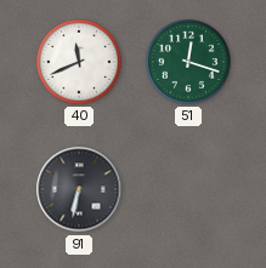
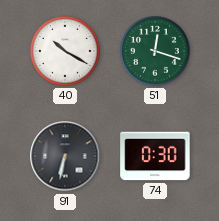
40: 11:41 -> 10:20 (66, 52)
74: none -> 0:30 (155, 156)
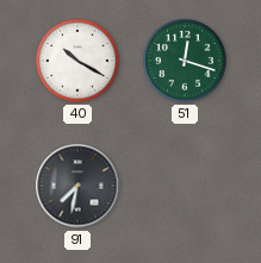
91: 6:32 -> 7:32 (77, 186)
74: 0:30 -> none (155, 156)
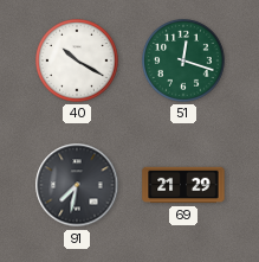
69: none -> 21:29 (183, 185)
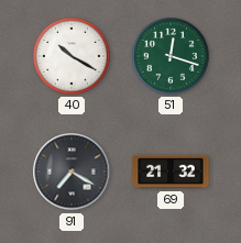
91: 7:32 -> 7:20 (72, 172)
69: 21:29 -> 21:32 (171, 172)
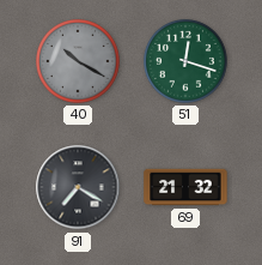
40 dial: white -> grey (79, 62)
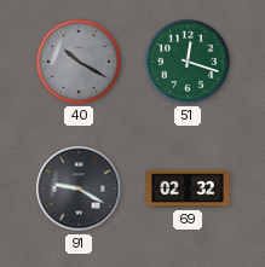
91: 7:20 -> 9:20 (79, 188)
69: 21:32 -> 02:32 (188, 188)
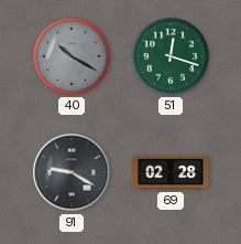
69: 02:32 -> 02:28 (171, 172)
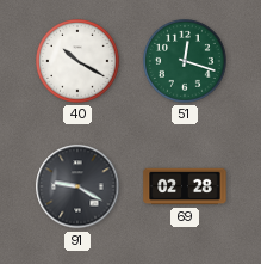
40 dial: grey -> white (79, 62)
